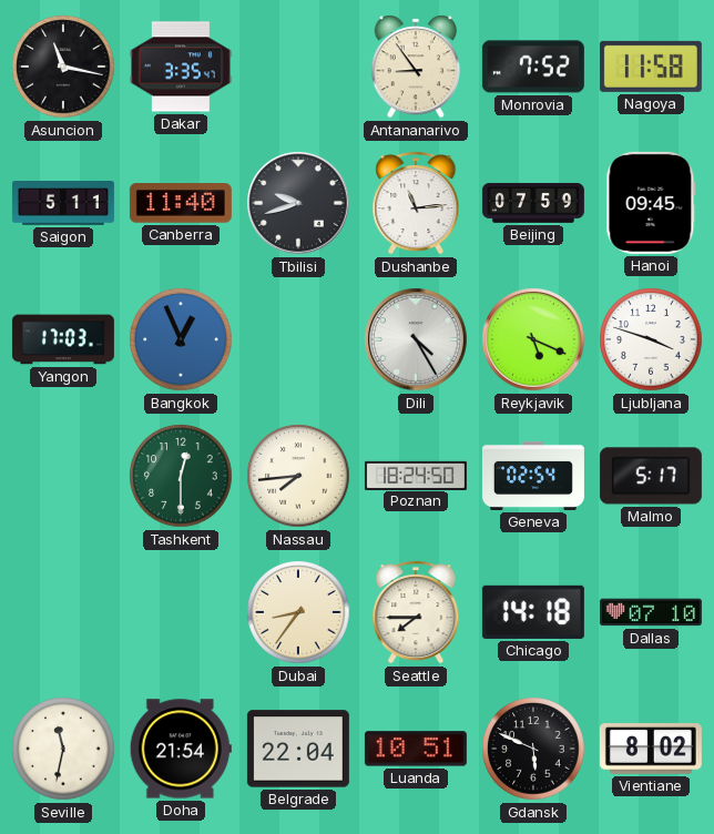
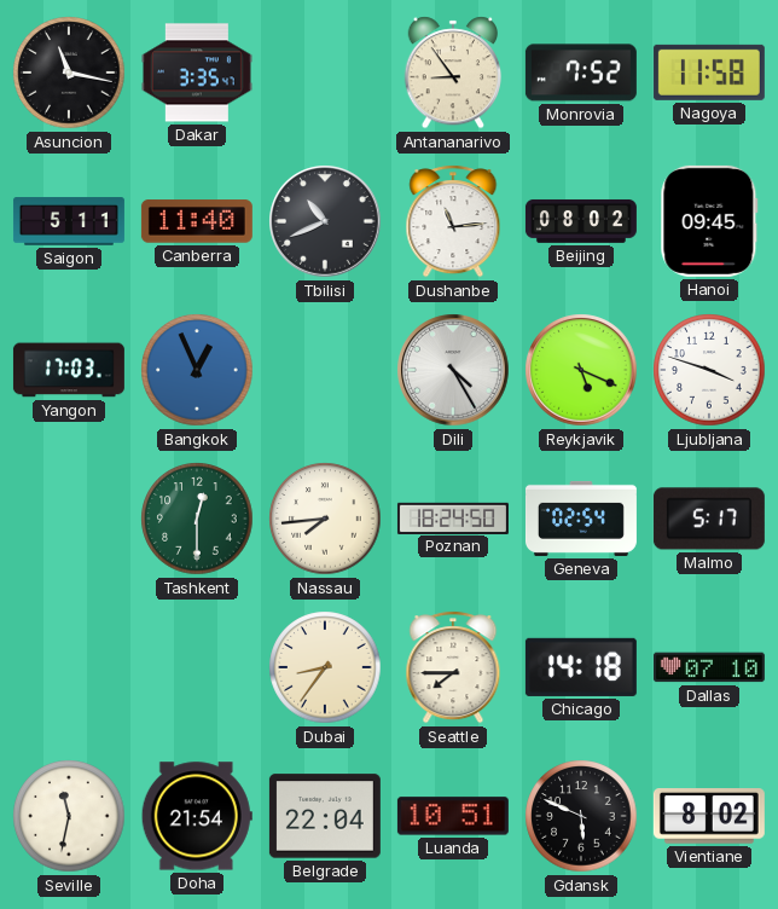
Tbilisi: 9:42 -> 10:41 (325, 221)
Beijing: 07:59 -> 08:02 (581, 221)
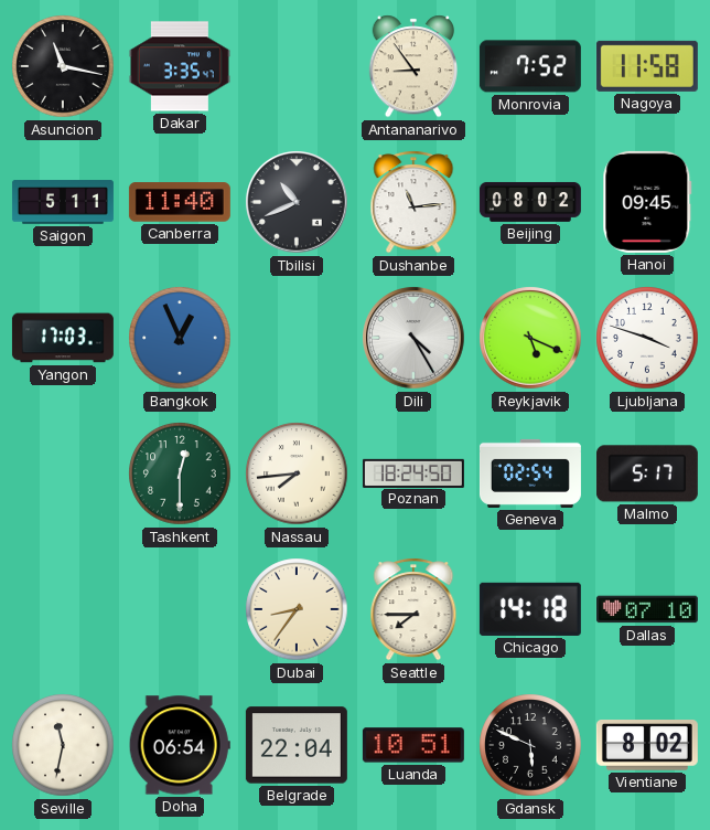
Doha: 21:54 -> 06:54 (180, 745)
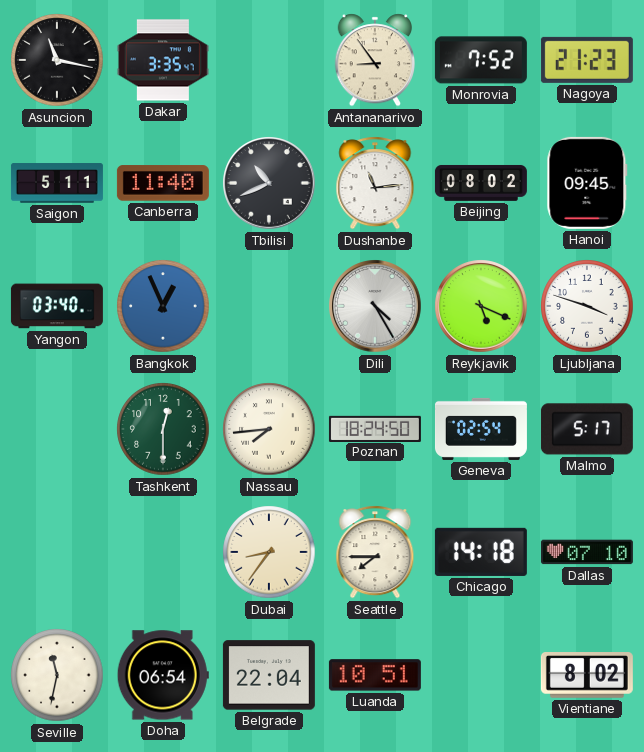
Nagoya: 11:58 -> 21:23 (587, 60)
Yangon: 17:03 -> 03:40 (57, 306)
Gdansk: 5:49 -> none (530, 745)
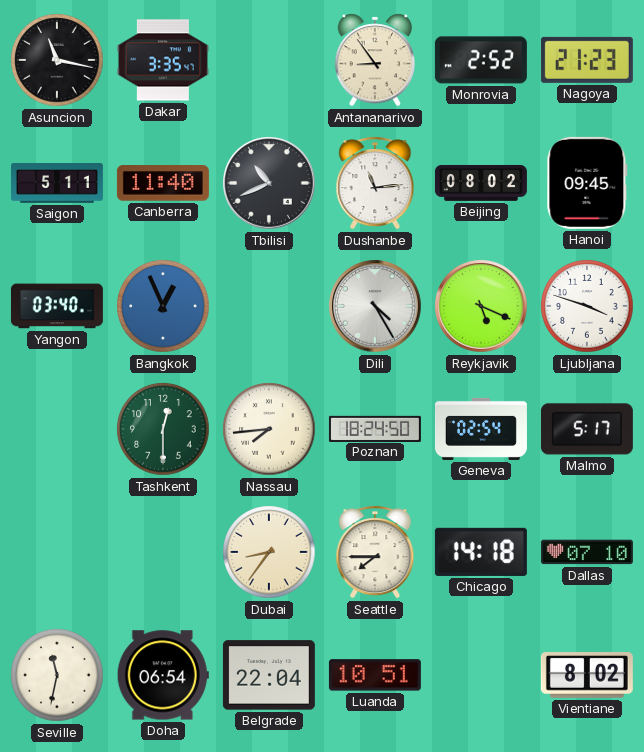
Monrovia: 7:52 -> 2:52 (481, 60)
